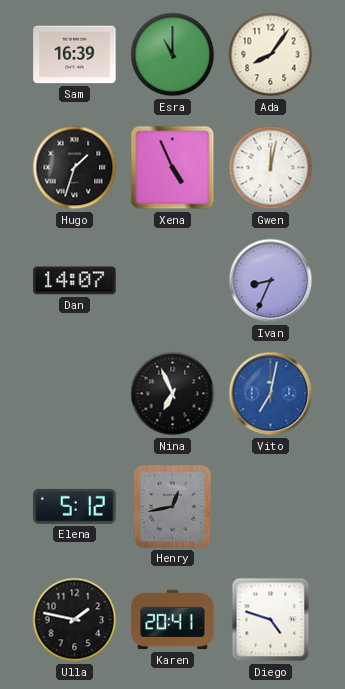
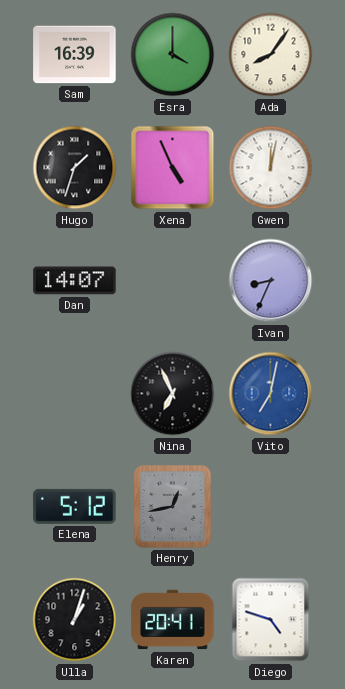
Esra: 11:00 -> 4:00 (173, 55)
Ulla: 1:47 -> 1:03 (75, 620)
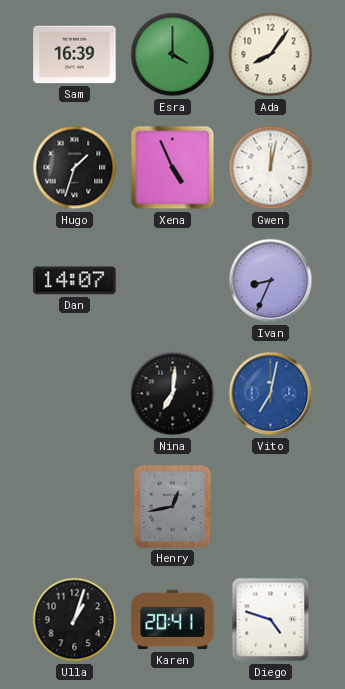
Nina: 6:56 -> 7:01 (173, 394)
Elena: 5:12 -> none (75, 506)
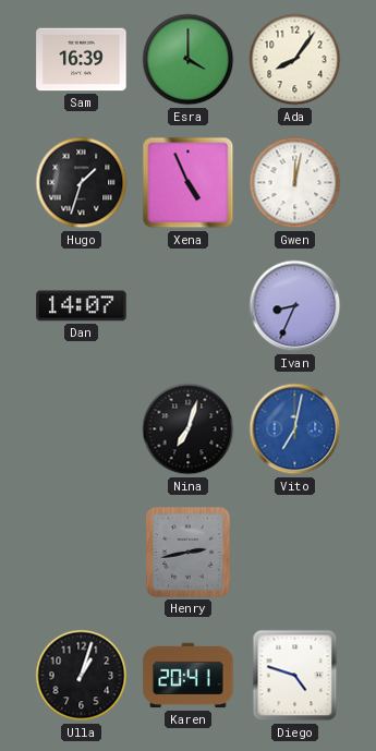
Nina: 7:01 -> 7:03 (189, 429)
Henry: 12:43 -> 2:43 (189, 553)
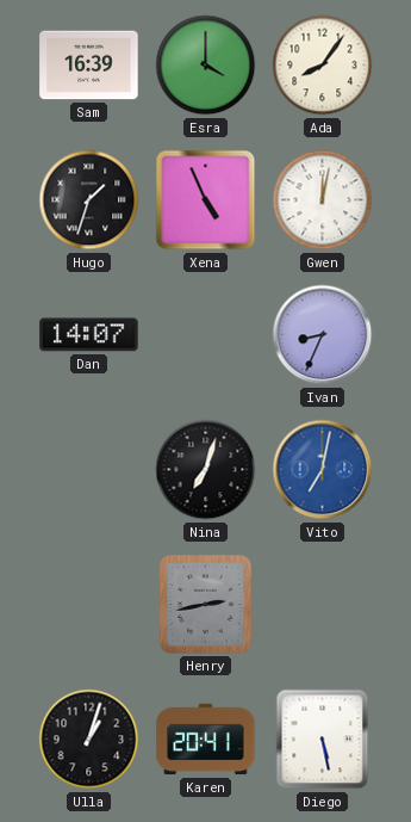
Diego: 4:48 -> 5:28 (323, 740)
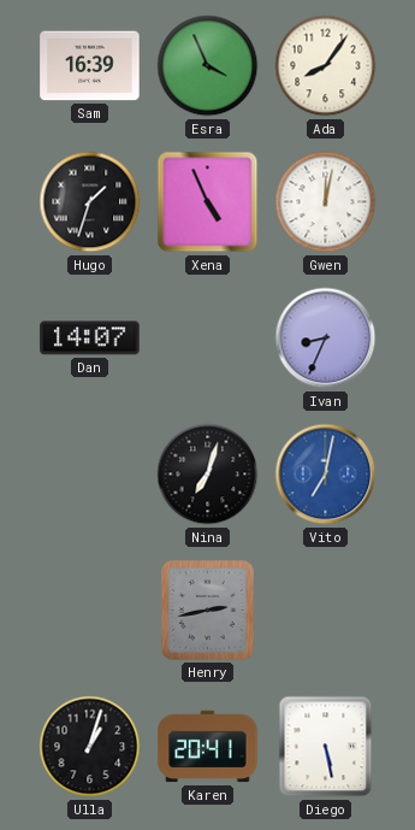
Esra: 4:00 -> 3:56 (208, 66)
